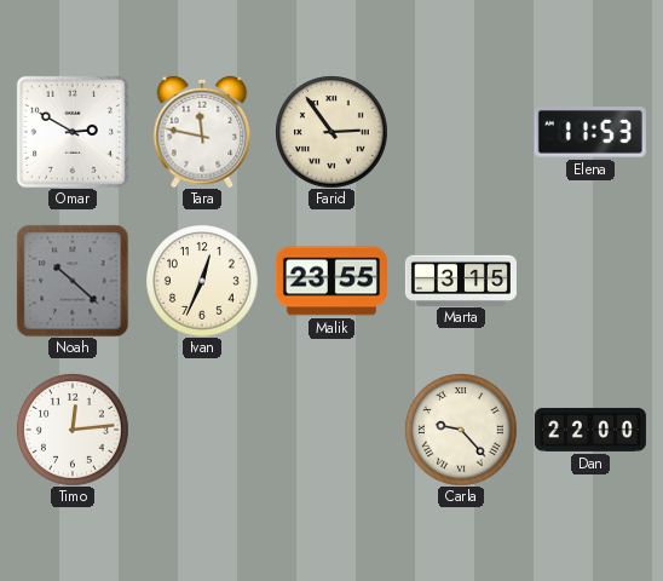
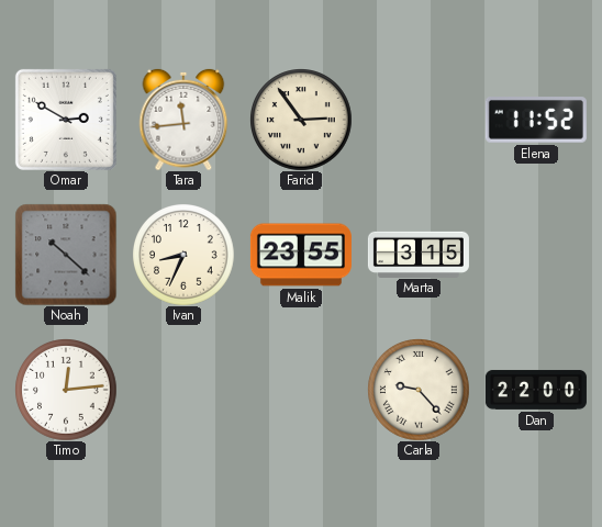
Tara: 11:47 -> 11:44 (183, 120)
Elena: 11:53 -> 11:52 (536, 121)
Ivan: 12:34 -> 8:34 (183, 255)
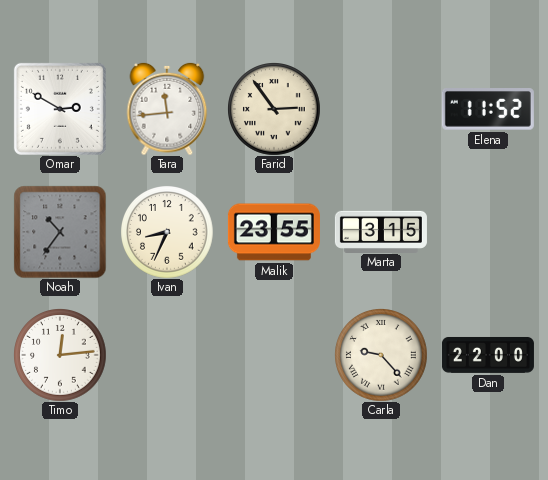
Noah: 10:22 -> 10:36 (60, 232)
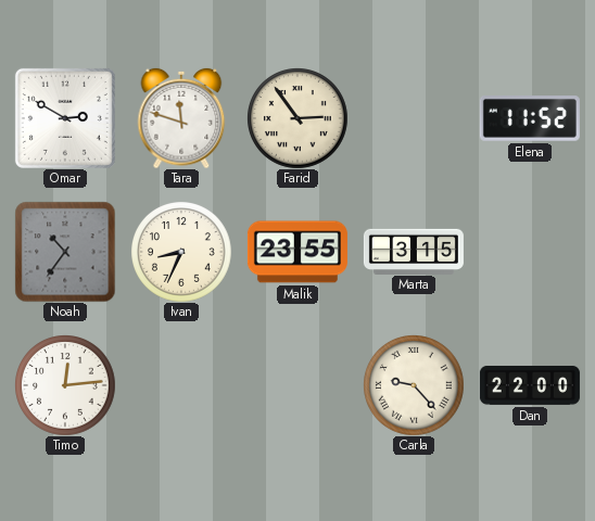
Tara: 11:44 -> 11:48 (181, 118)
